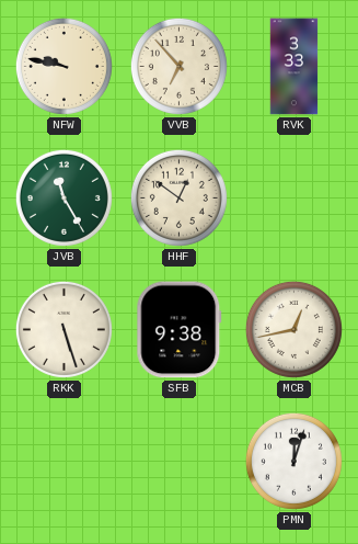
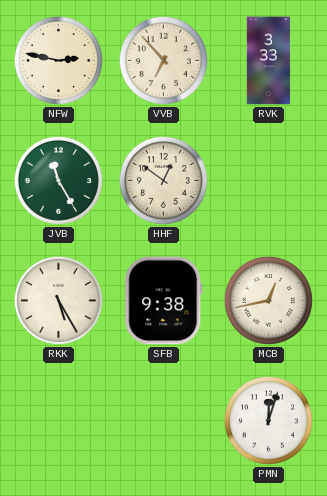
NFW: 9:47 -> 2:47 (58, 60)
RKK: 5:27 -> 5:25 (58, 300)
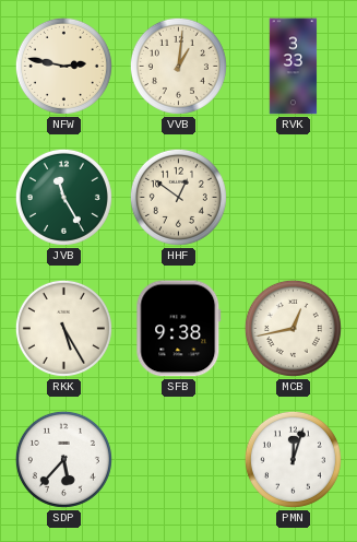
VVB: 6:53 -> 1:01 (178, 66)
SDP: none -> 5:37 (63, 459)
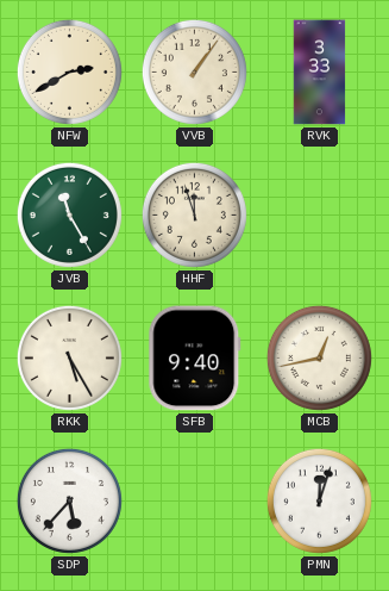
NFW: 2:47 -> 2:40 (69, 71)
VVB: 1:01 -> 1:06 (194, 71)
HHF: 12:51 -> 11:57 (194, 214)
SFB: 9:38 -> 9:40 (195, 359)
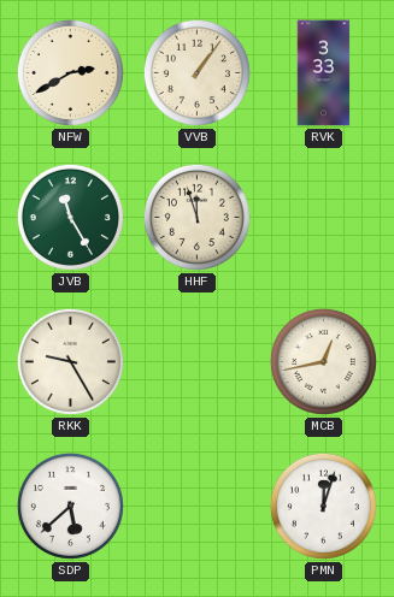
RKK: 5:25 -> 9:25 (70, 361)
SFB: 9:40 -> none (195, 359)
SDP: 5:37 -> 5:38 (70, 506)
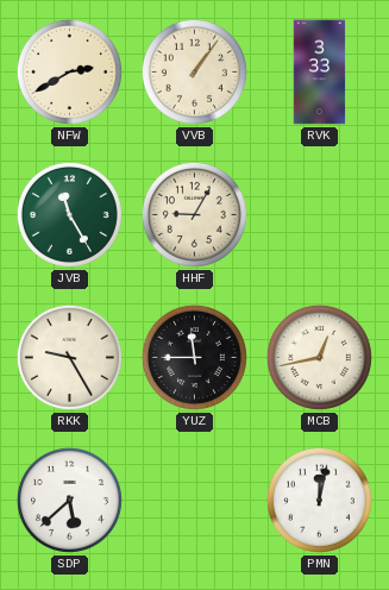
HHF: 11:57 -> 9:05 (194, 214)
YUZ: none -> 11:45 (194, 357)
PMN: 12:03 -> 12:02 (319, 500)
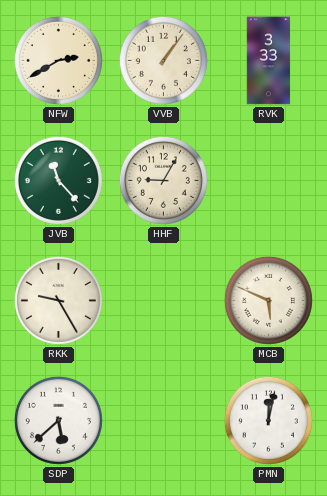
JVB: 11:25 -> 11:23 (58, 180)
YUZ: 11:45 -> none (194, 357)
MCB: 12:43 -> 5:49 (268, 300)
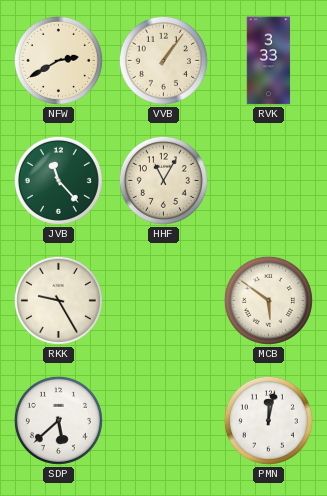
HHF: 9:05 -> 11:05 (163, 180)
MCB: 5:49 -> 5:51 (268, 300)
